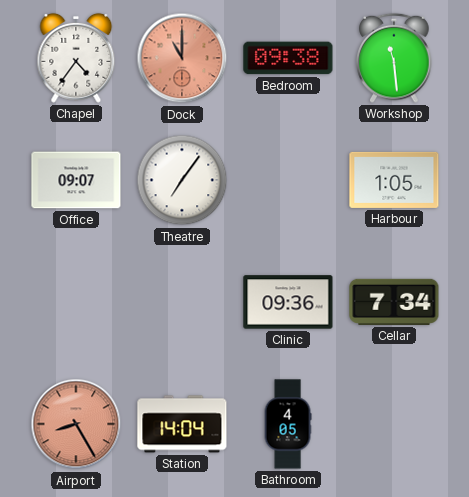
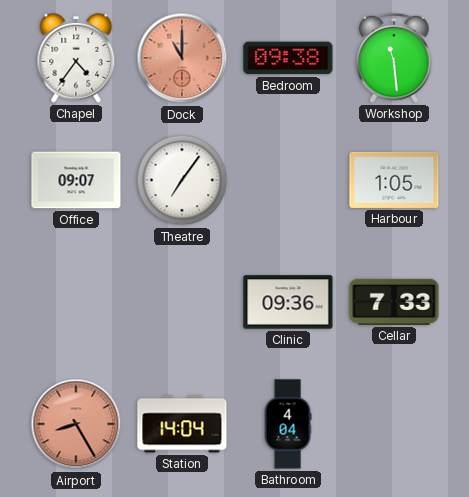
Cellar: 7:34 -> 7:33 (394, 302)
Bathroom: 4:05 -> 4:04 (288, 424)
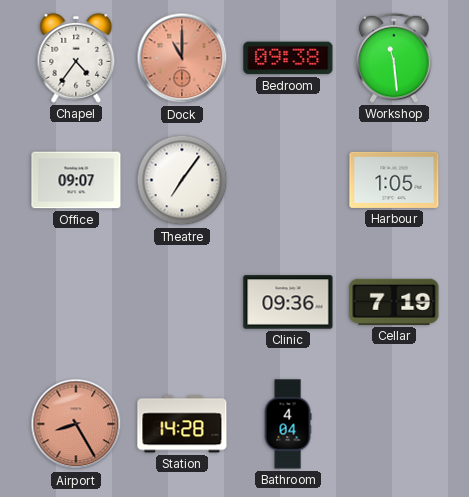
Cellar: 7:33 -> 7:19 (394, 302)
Station: 14:04 -> 14:28 (182, 424)
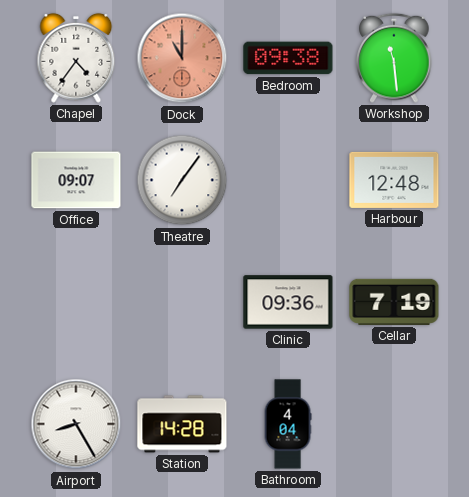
Harbour: 1:05 -> 12:48 (394, 180)
Airport dial: salmon -> white (76, 424)
